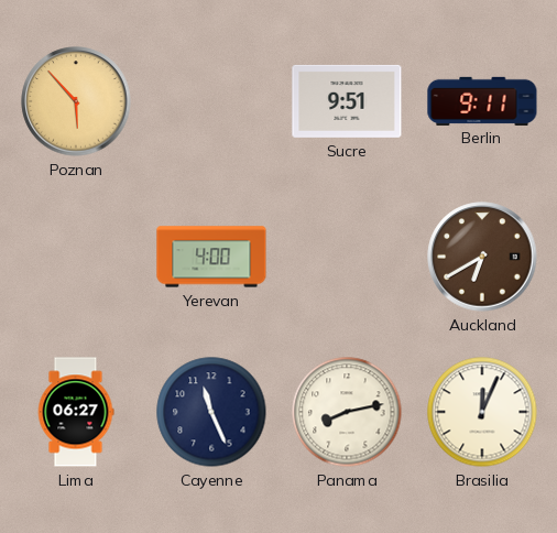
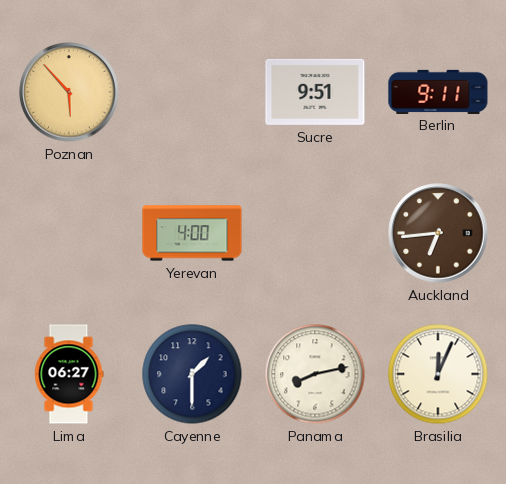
Auckland: 6:40 -> 6:44 (438, 233)
Cayenne: 11:26 -> 1:30 (192, 374)
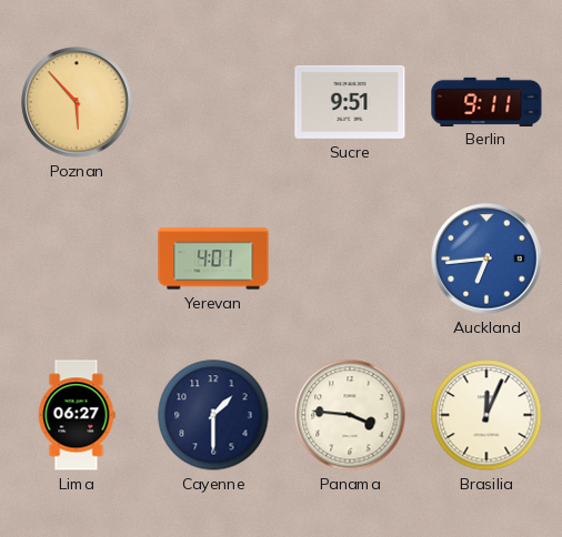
Yerevan: 4:00 -> 4:01 (213, 259)
Auckland dial: brown -> blue (486, 259)
Panama: 8:13 -> 3:46 (350, 415)
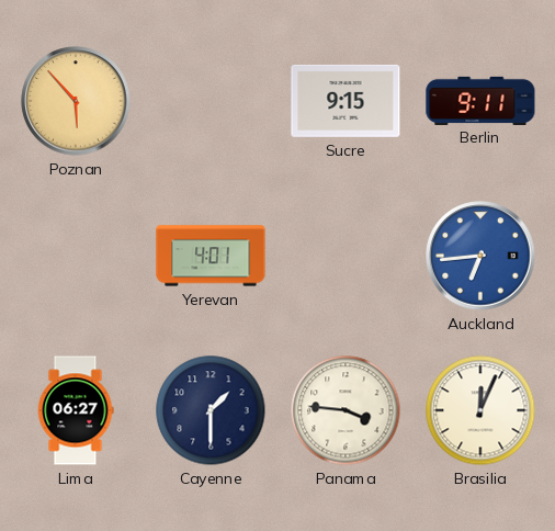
Sucre: 9:51 -> 9:15 (346, 101)
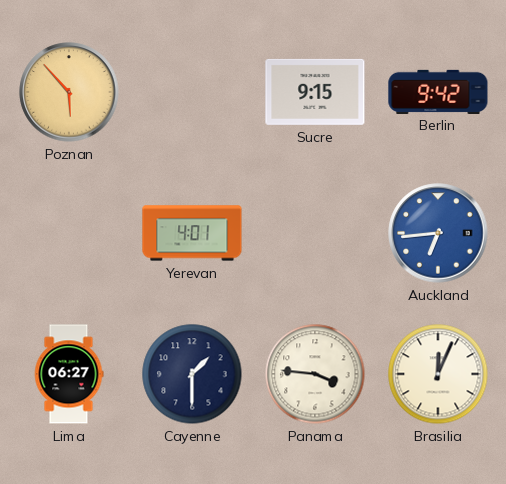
Berlin: 9:11 -> 9:42 (438, 91)
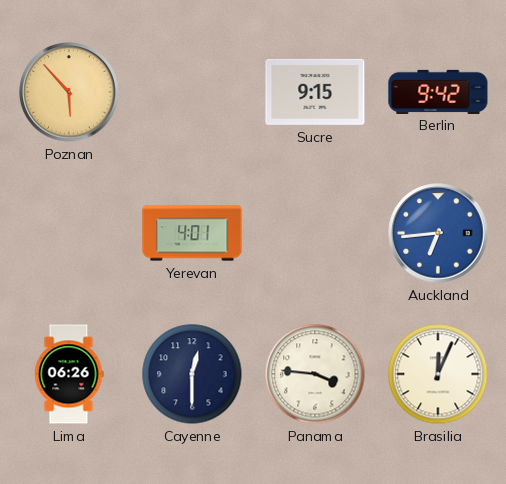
Lima: 06:27 -> 06:26 (69, 374)
Cayenne: 1:30 -> 12:30 (192, 374)
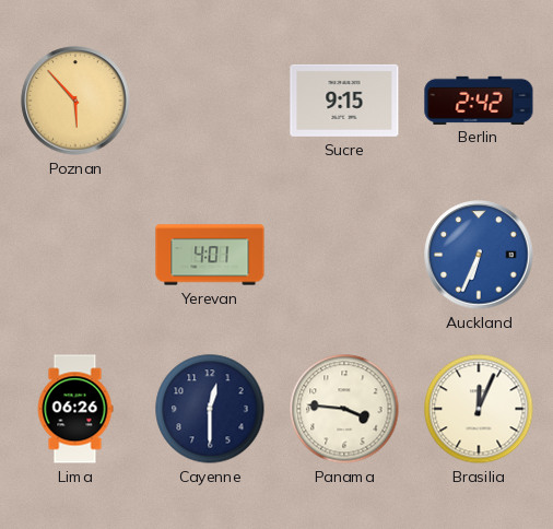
Berlin: 9:42 -> 2:42 (479, 99)
Auckland: 6:44 -> 6:34 (479, 255)
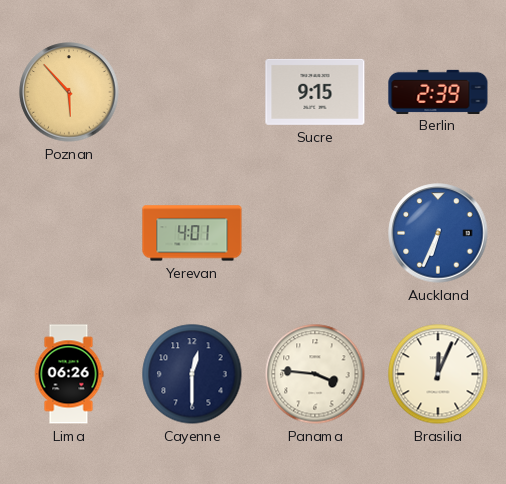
Berlin: 2:42 -> 2:39 (438, 91)
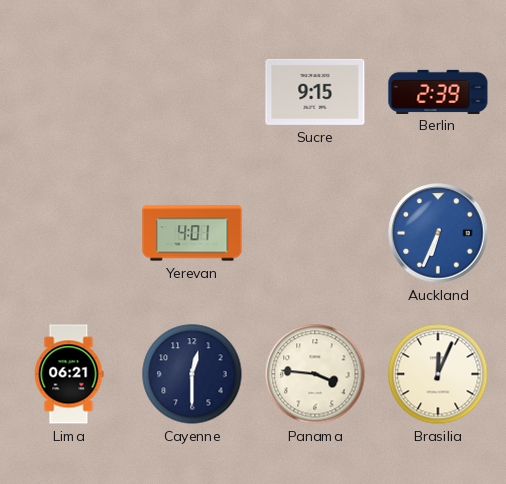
Poznan: 5:53 -> none (69, 92)
Lima: 06:26 -> 06:21 (69, 374)
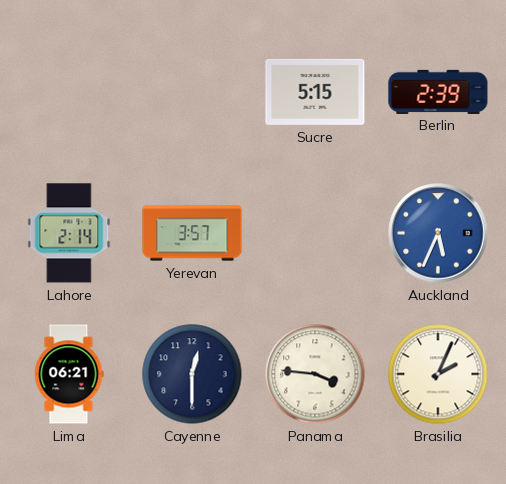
Sucre: 9:15 -> 5:15 (315, 92)
Lahore: none -> 2:14 (69, 233)
Yerevan: 4:01 -> 3:57 (192, 233)
Auckland: 6:34 -> 5:34 (438, 233)
Brasilia: 12:04 -> 2:04 (438, 374)
